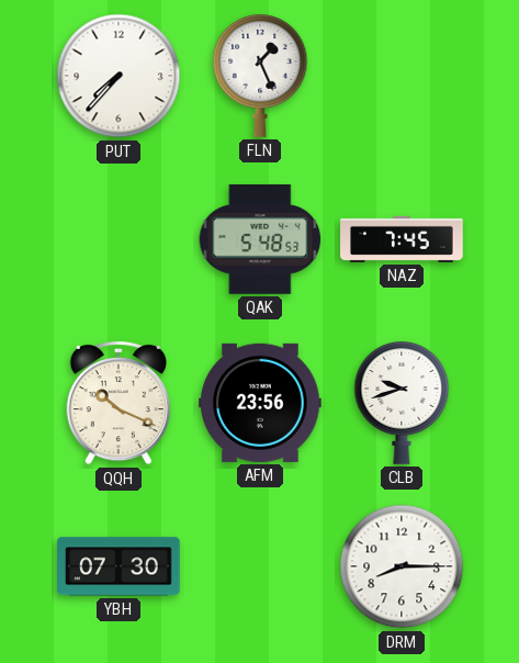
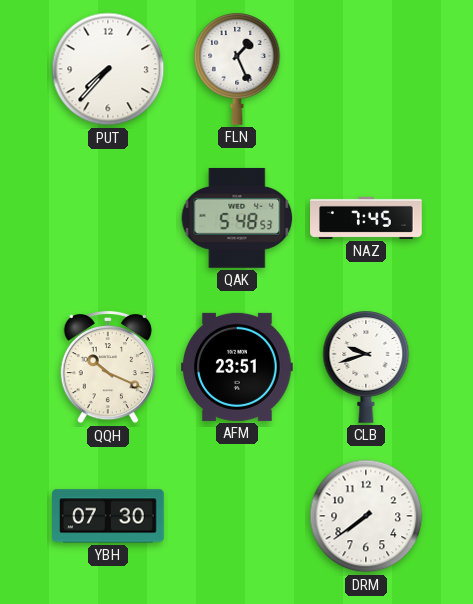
AFM: 23:56 -> 23:51 (238, 367)
DRM: 8:15 -> 7:39 (366, 516)
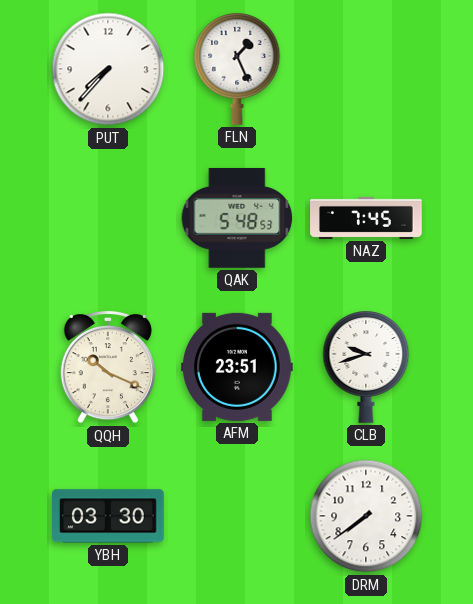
YBH: 07:30 -> 03:30 (109, 516)
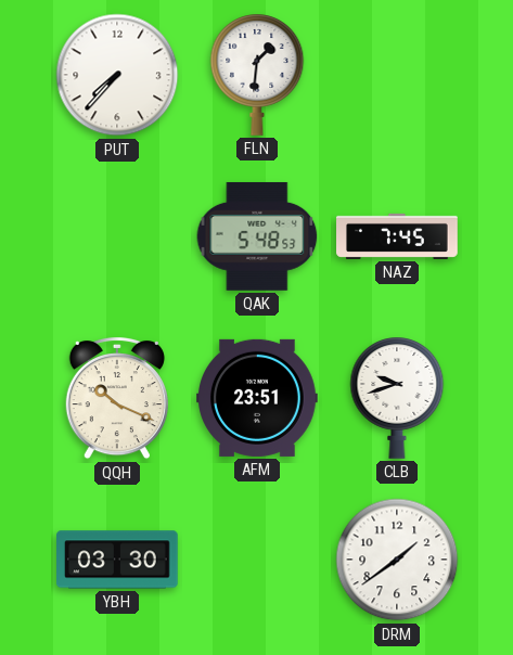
FLN: 1:26 -> 1:31 (257, 75)
DRM: 7:39 -> 1:39 (397, 560)
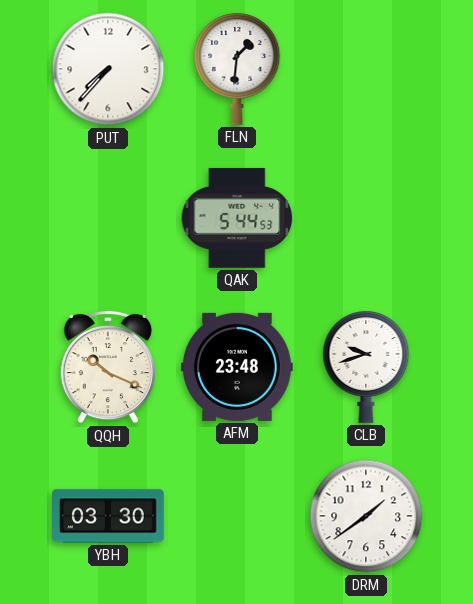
QAK: 5:48 -> 5:44 (237, 218)
NAZ: 7:45 -> none (397, 236)
AFM: 23:51 -> 23:48 (238, 367)
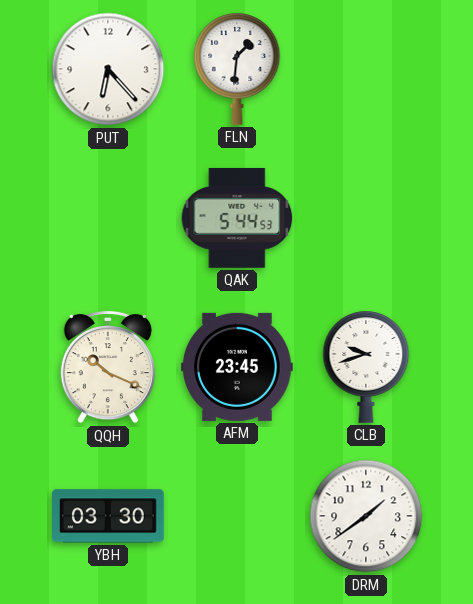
PUT: 7:37 -> 6:23 (108, 69)
AFM: 23:48 -> 23:45 (238, 367)
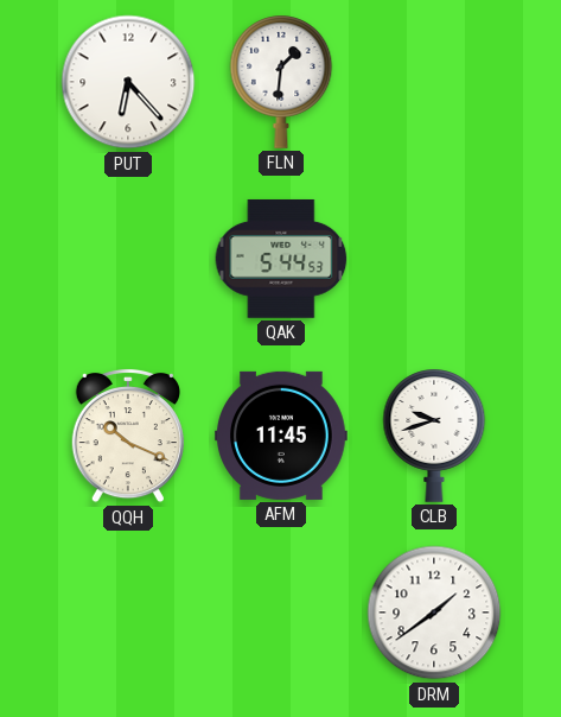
AFM: 23:45 -> 11:45 (282, 436)
YBH: 03:30 -> none (109, 516)
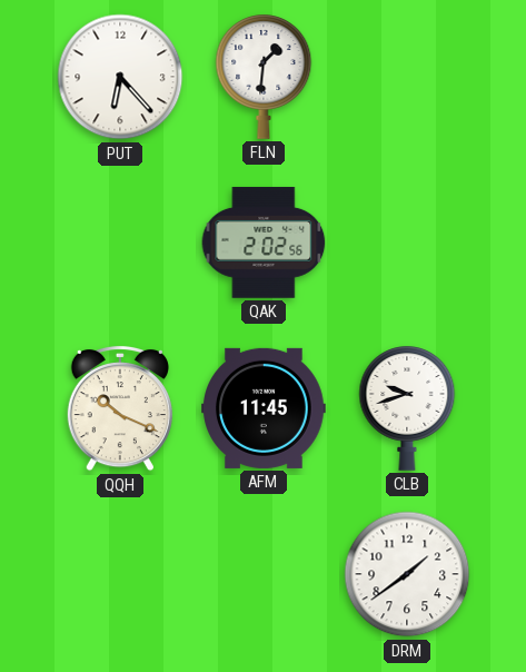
QAK: 5:44 -> 2:02 (264, 243)
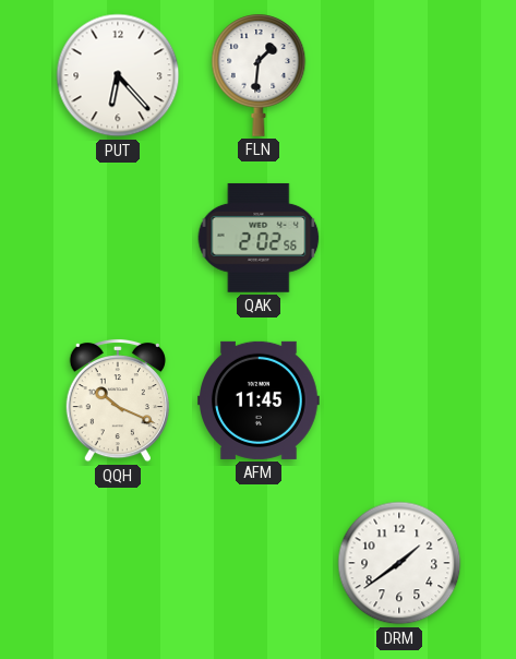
CLB: 9:42 -> none (407, 408)
